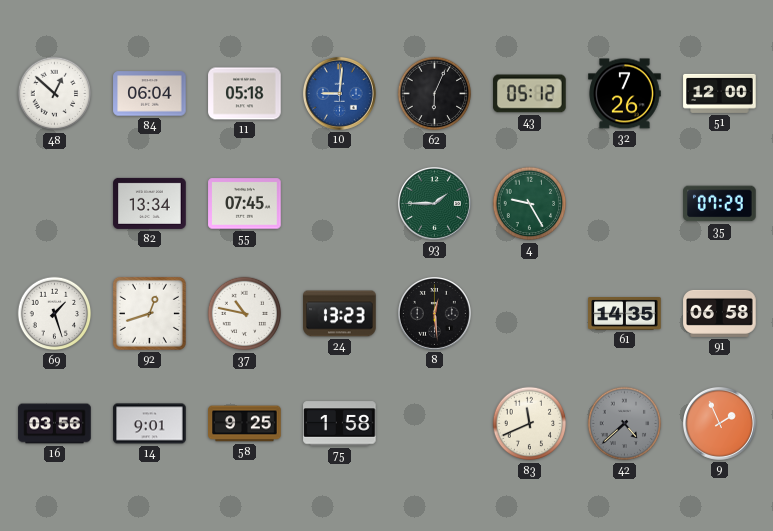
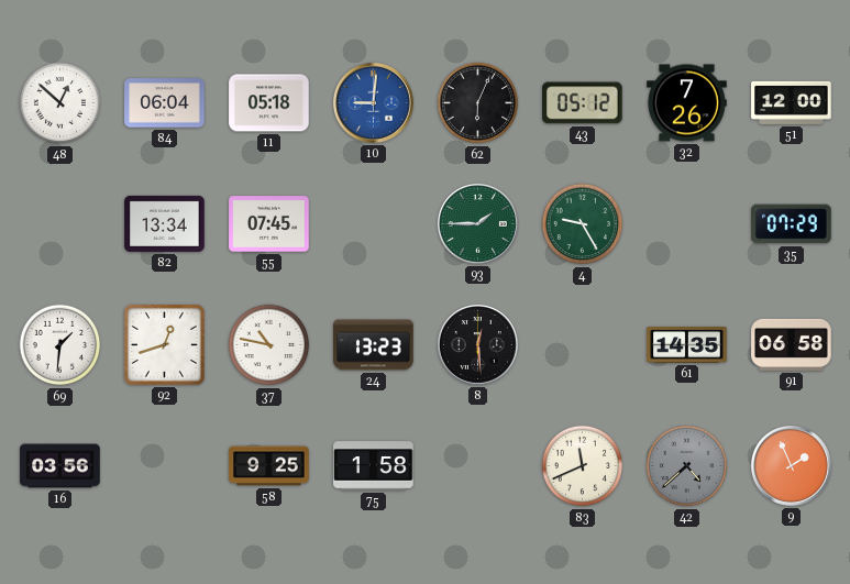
69: 1:27 -> 1:31 (60, 345)
14: 9:01 -> none (150, 424)
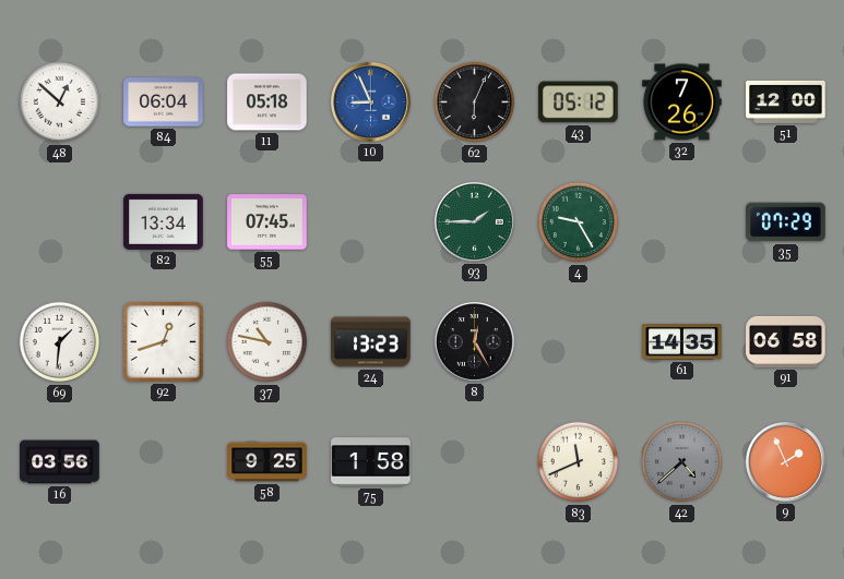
10: 9:01 -> 8:56 (371, 102)
8: 12:29 -> 12:25 (475, 342)
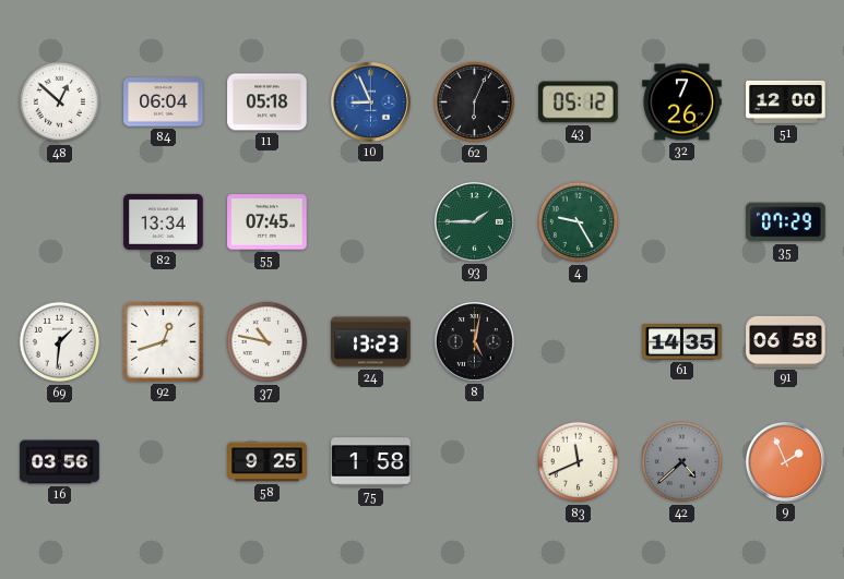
8: 12:25 -> 5:02 (475, 342)
